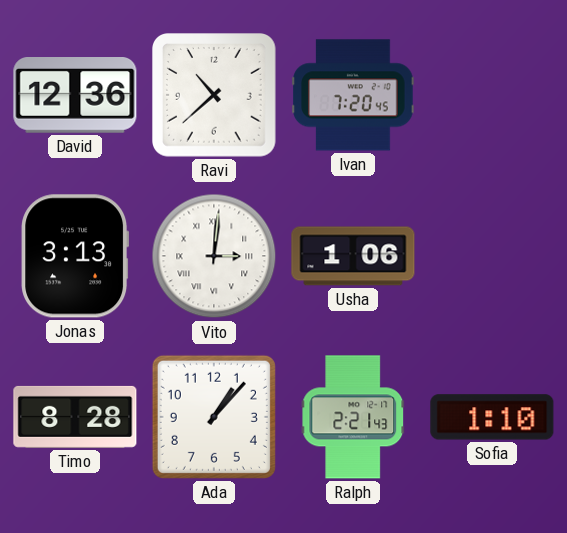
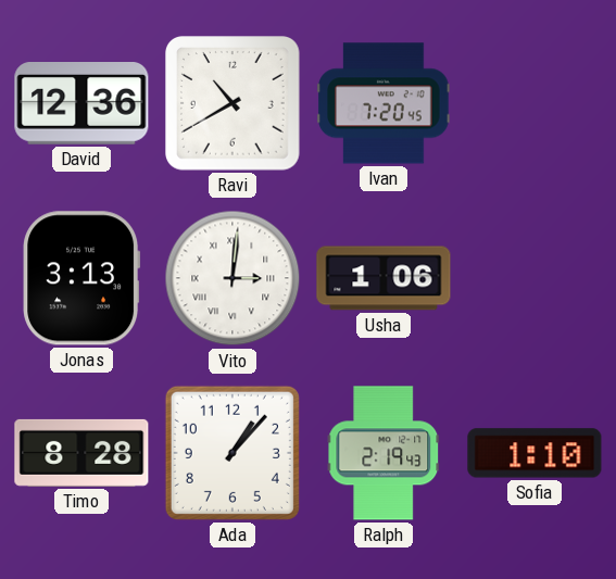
Ravi: 10:38 -> 10:40 (234, 104)
Ralph: 2:21 -> 2:19 (384, 453)
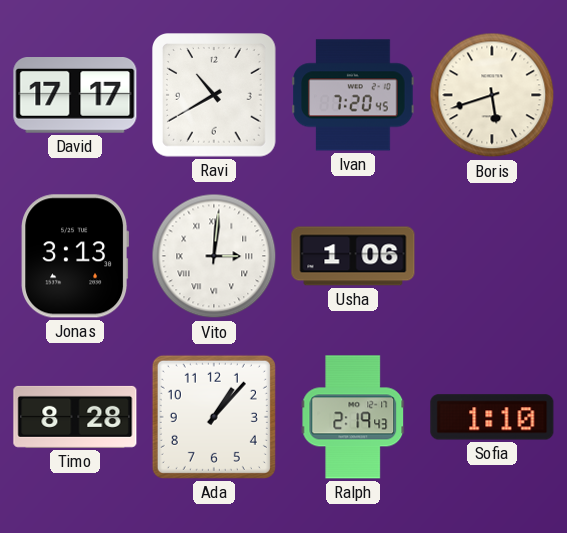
David: 12:36 -> 17:17 (75, 96)
Boris: none -> 5:42 (492, 95)
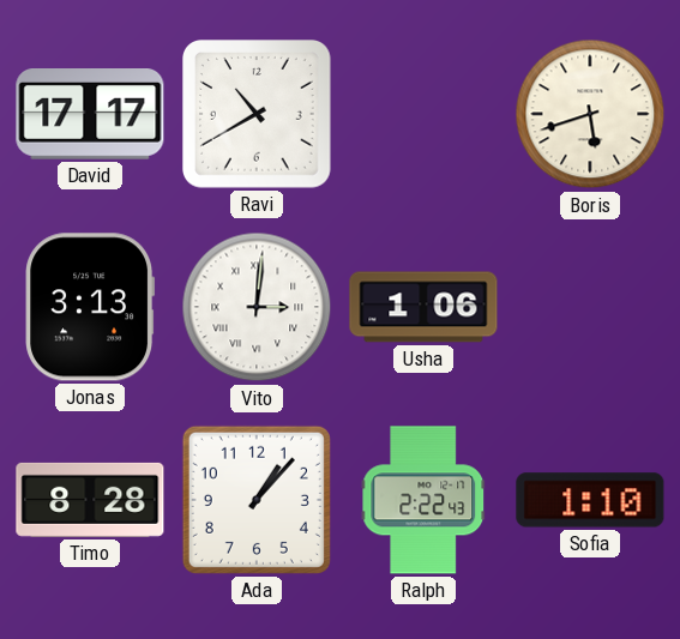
Ivan: 7:20 -> none (353, 95)
Ralph: 2:19 -> 2:22 (423, 500)
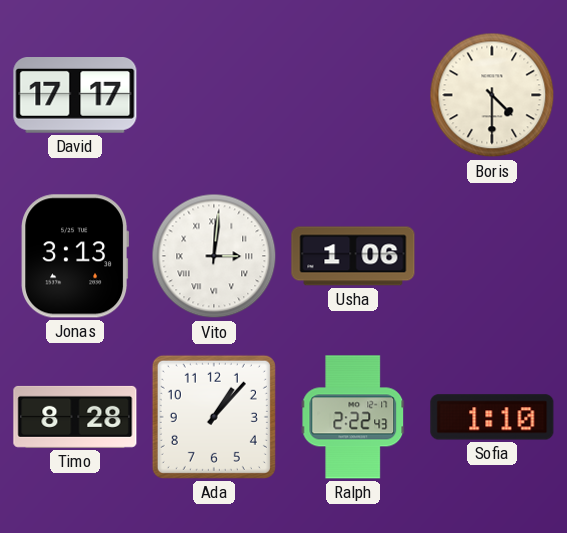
Ravi: 10:40 -> none (258, 115)
Boris: 5:42 -> 4:30 (492, 95)
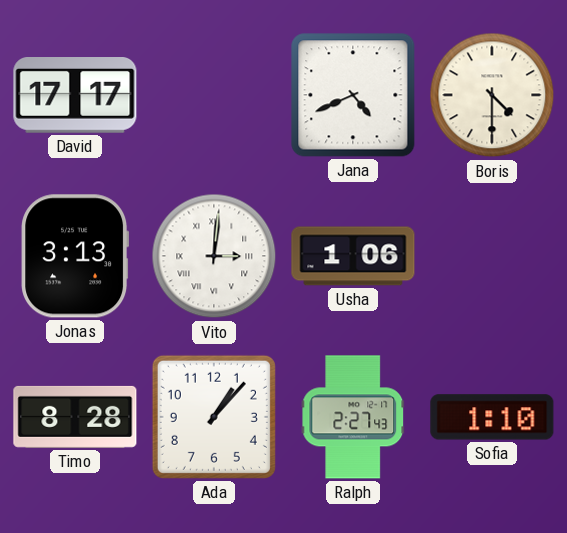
Jana: none -> 4:41 (353, 95)
Ralph: 2:22 -> 2:27 (353, 417)
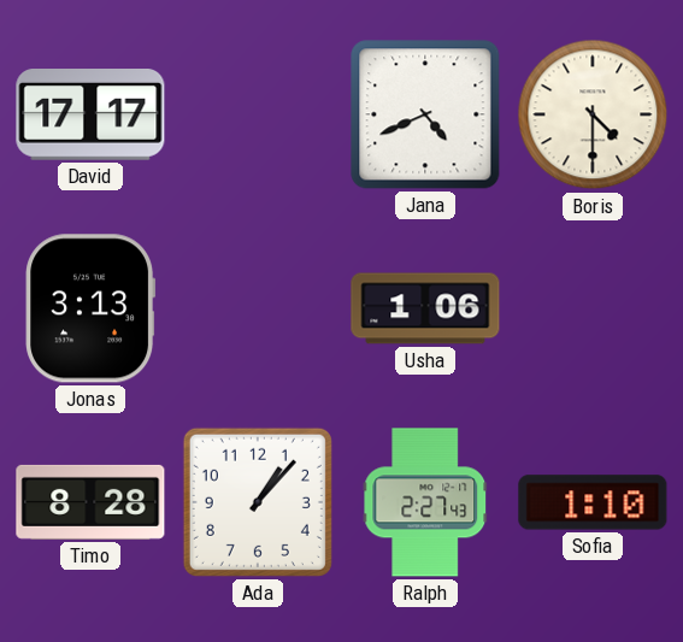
Vito: 3:01 -> none (214, 256)
